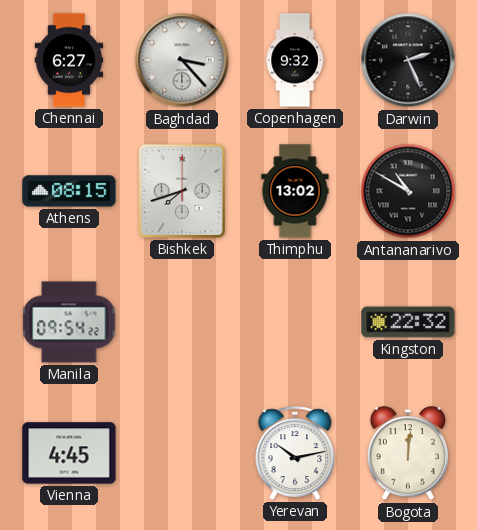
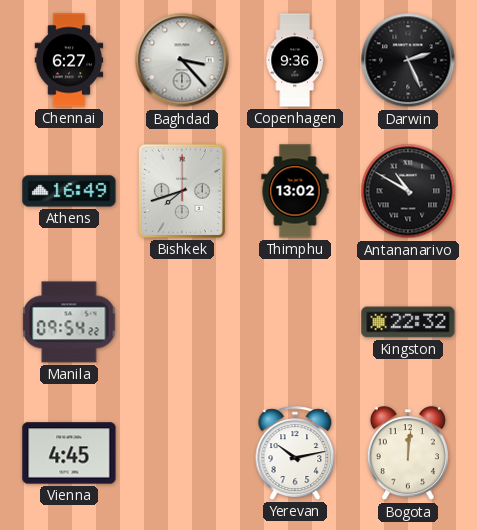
Copenhagen: 9:32 -> 9:36 (295, 60)
Athens: 08:15 -> 16:49 (69, 191)
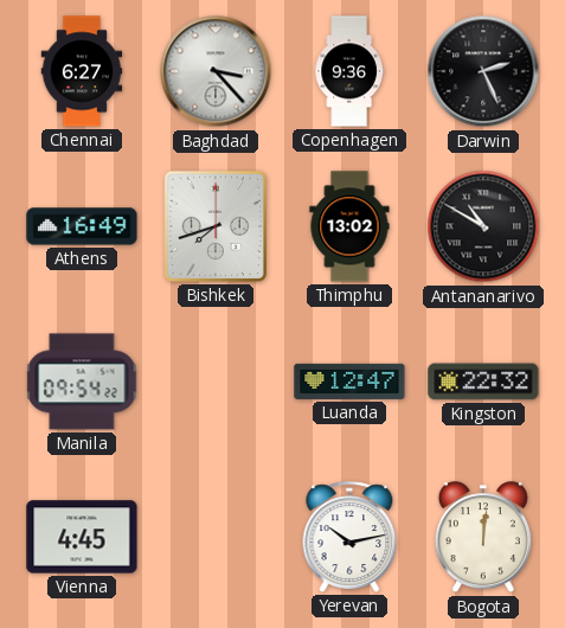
Luanda: none -> 12:47 (349, 382)
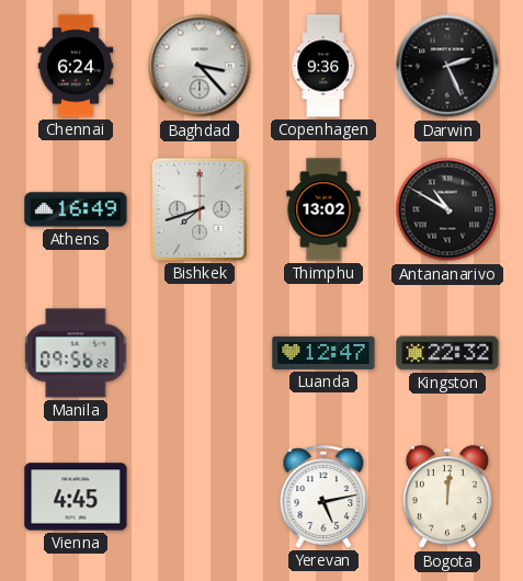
Chennai: 6:27 -> 6:24 (76, 66)
Manila: 09:54 -> 09:56 (76, 353)
Yerevan: 10:13 -> 5:13 (323, 497)
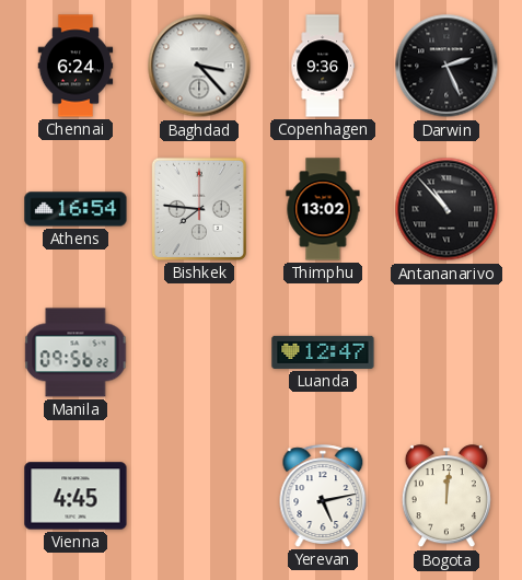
Athens: 16:49 -> 16:54 (76, 209)
Bishkek: 7:42 -> 7:46 (199, 209)
Antananarivo: 10:50 -> 10:53 (446, 209)
Kingston: 22:32 -> none (447, 353)
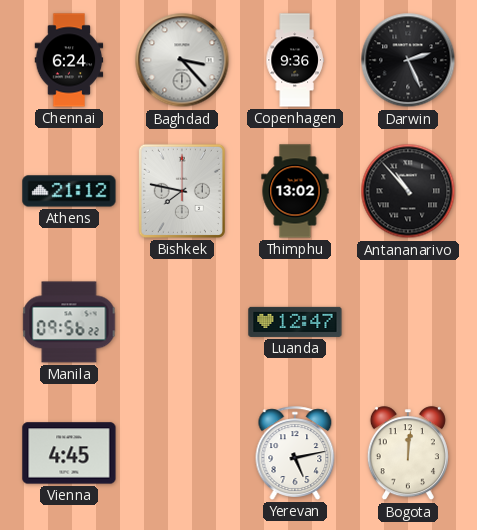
Athens: 16:54 -> 21:12 (69, 191)
Bishkek: 7:46 -> 7:47 (182, 191)
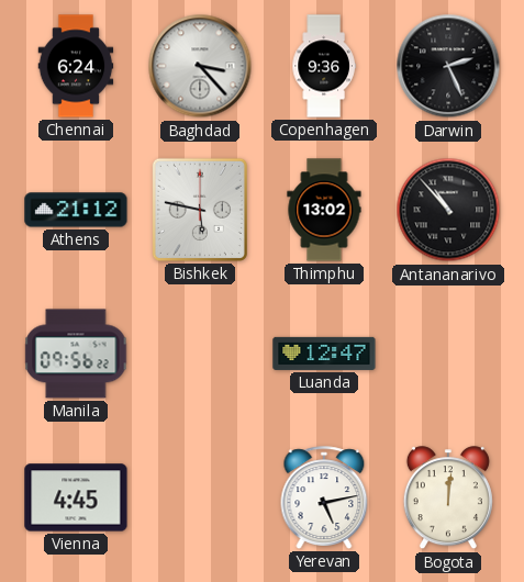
Bishkek: 7:47 -> 5:47 (200, 210)
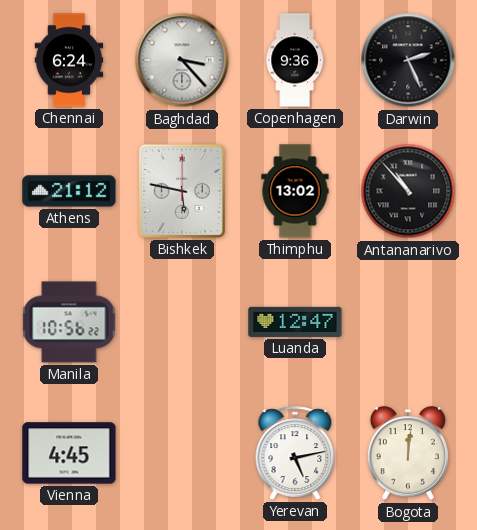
Manila: 09:56 -> 10:56 (69, 322)
